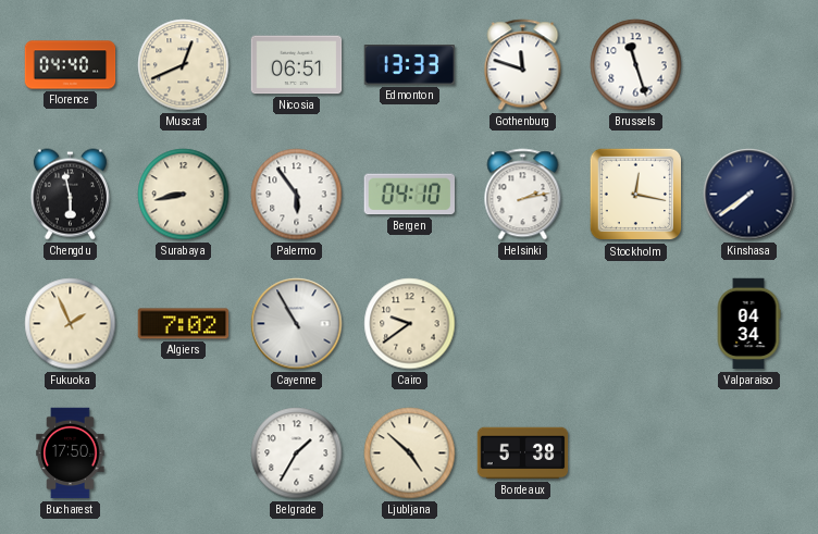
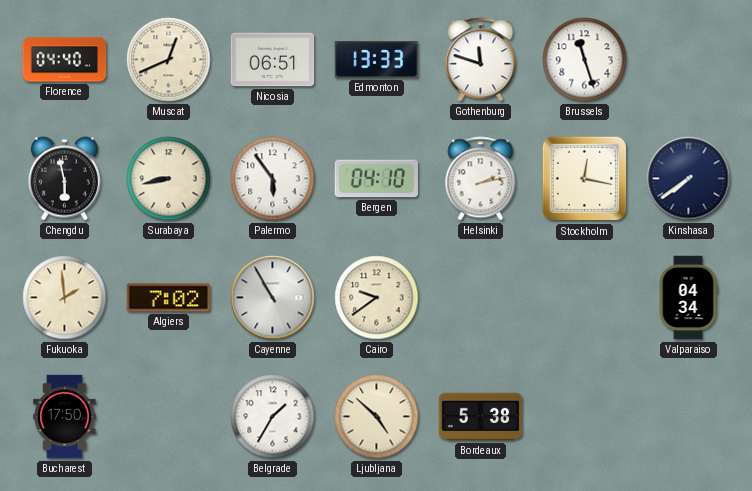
Fukuoka: 1:56 -> 1:59 (65, 298)
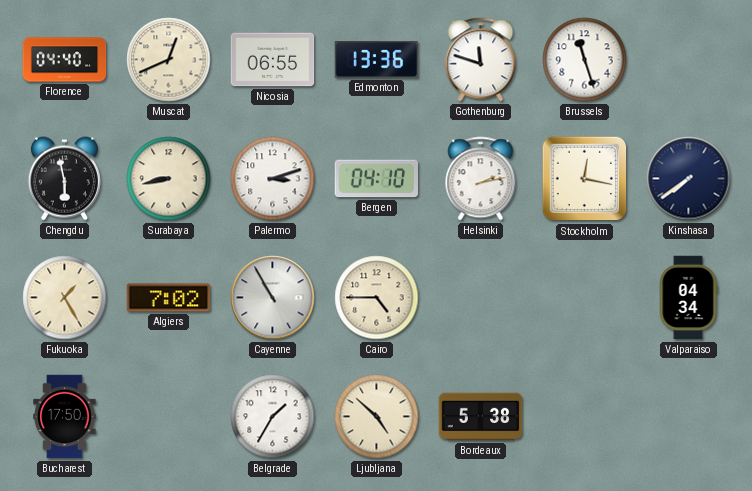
Nicosia: 06:51 -> 06:55 (273, 60)
Edmonton: 13:33 -> 13:36 (377, 60)
Palermo: 5:54 -> 3:12 (273, 179)
Fukuoka: 1:59 -> 1:25 (65, 298)
Cairo: 9:39 -> 4:45 (377, 298)
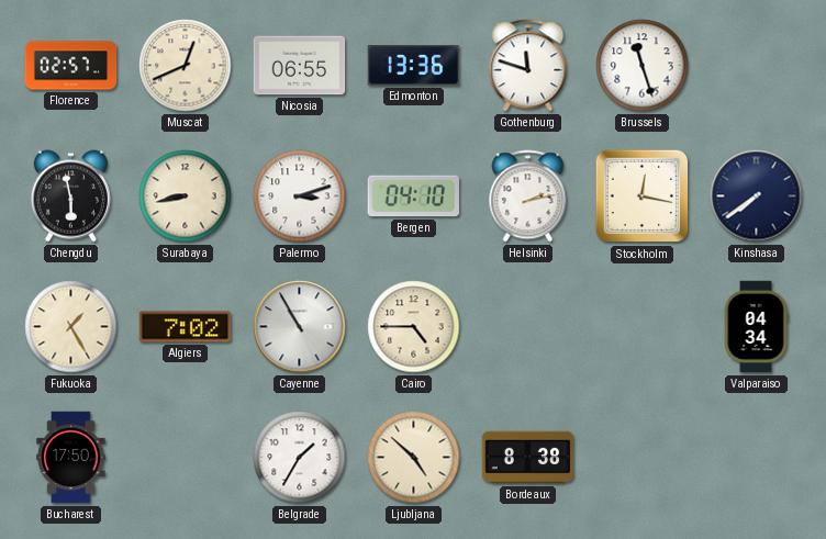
Florence: 04:40 -> 02:57 (71, 66)
Bordeaux: 5:38 -> 8:38 (528, 458)
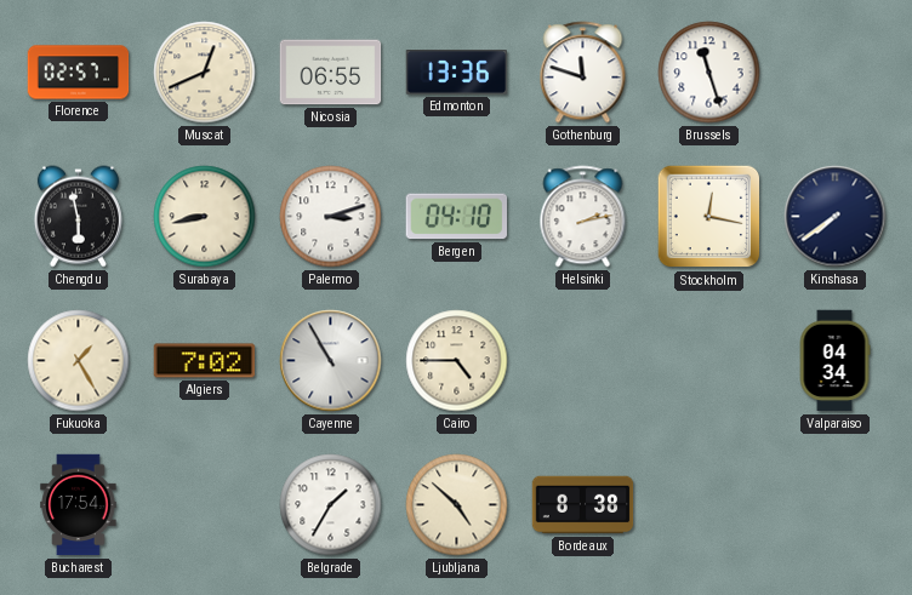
Bucharest: 17:50 -> 17:54 (79, 505)
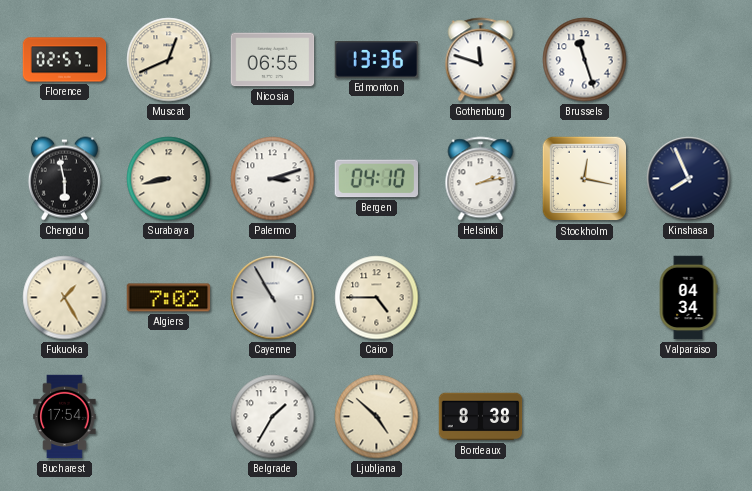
Kinshasa: 7:39 -> 7:56 (689, 179)
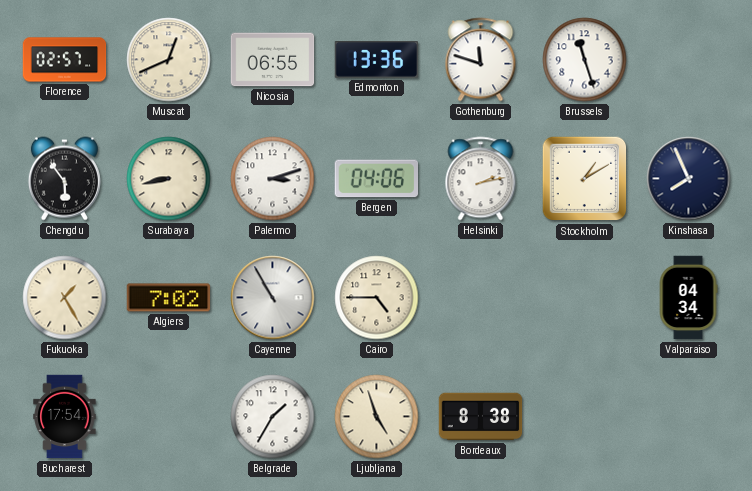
Chengdu: 5:58 -> 5:54 (64, 179)
Bergen: 04:10 -> 04:06 (376, 179)
Stockholm: 12:17 -> 1:10 (585, 179)
Ljubljana: 4:52 -> 4:57 (377, 417)
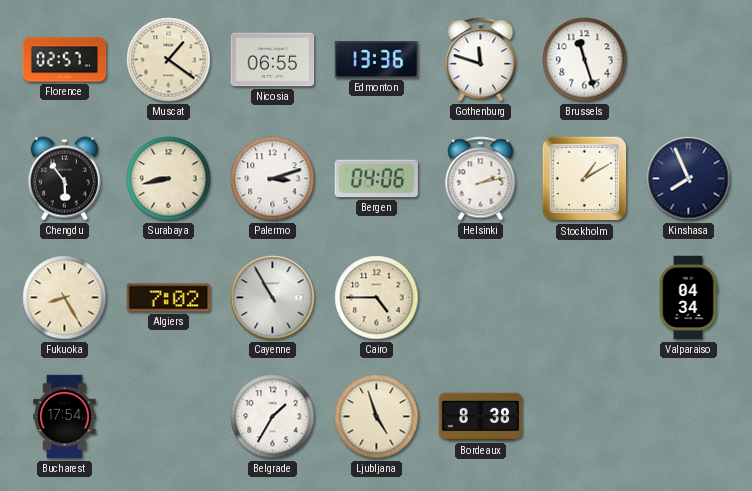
Muscat: 12:41 -> 1:21 (169, 60)
Fukuoka: 1:25 -> 8:25 (65, 298)
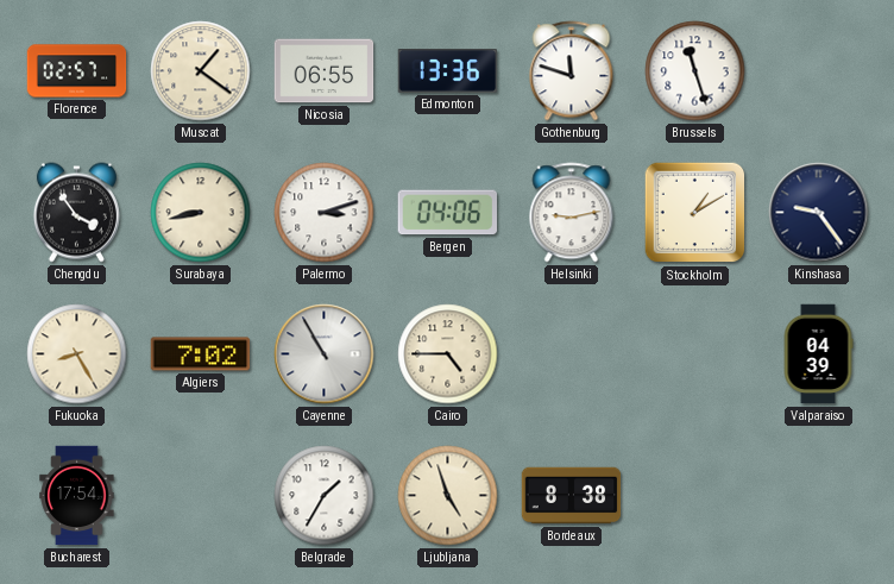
Chengdu: 5:54 -> 3:54 (76, 213)
Helsinki: 2:13 -> 9:13 (572, 213)
Kinshasa: 7:56 -> 9:24 (819, 213)
Valparaiso: 04:34 -> 04:39 (818, 354)
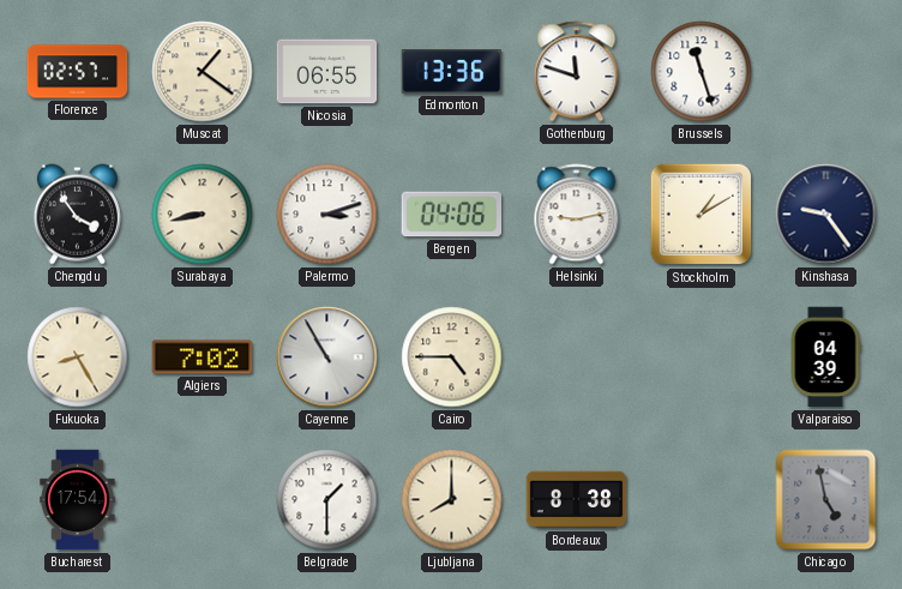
Belgrade: 1:35 -> 1:30 (327, 500)
Ljubljana: 4:57 -> 8:00 (452, 500)
Chicago: none -> 4:58 (826, 500)
